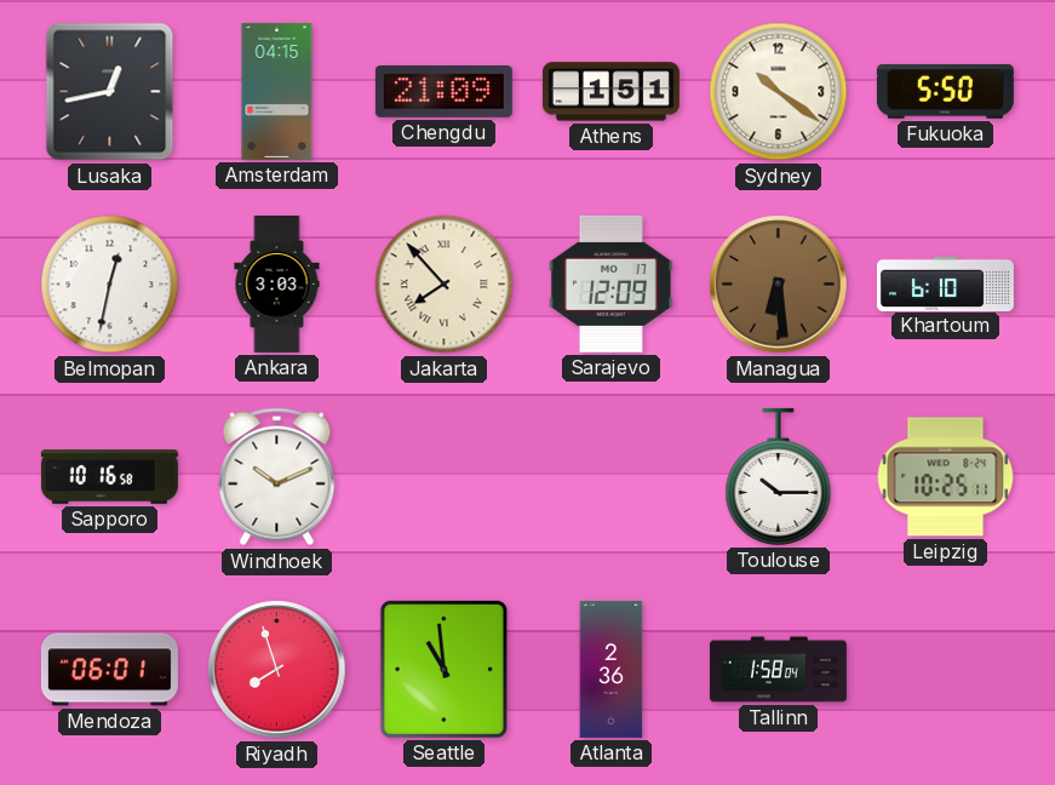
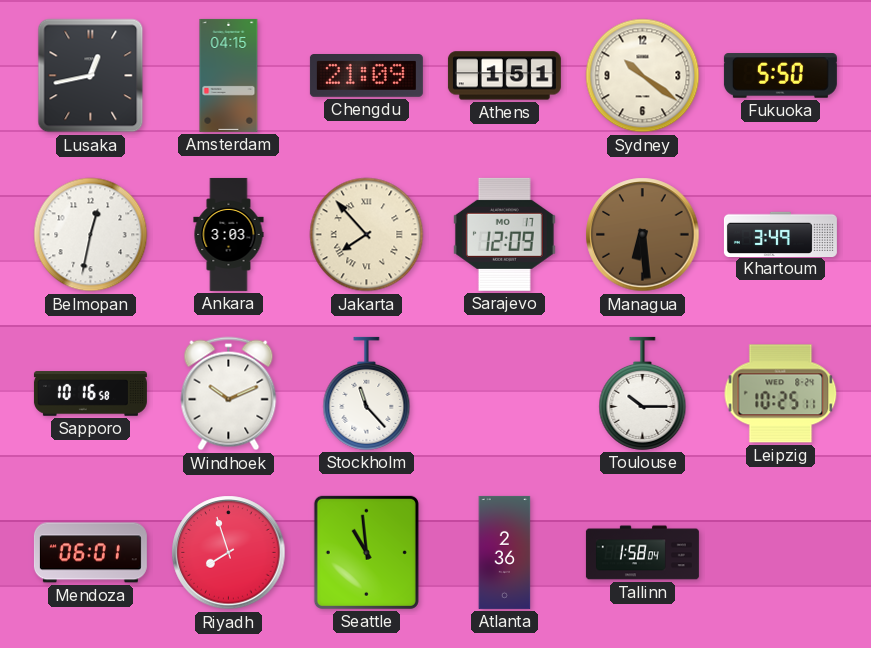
Khartoum: 6:10 -> 3:49 (780, 234)
Stockholm: none -> 11:23 (367, 393)
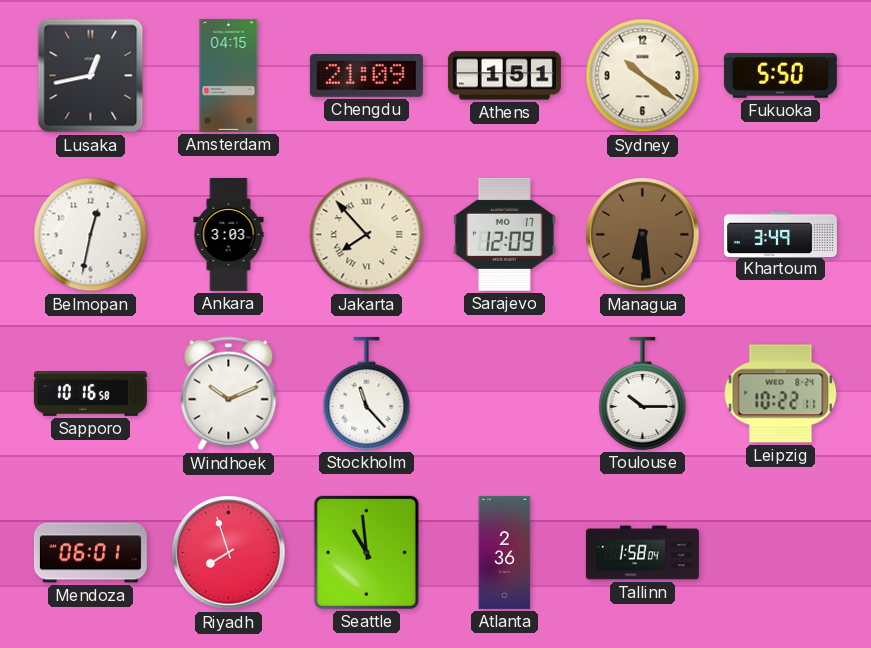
Leipzig: 10:25 -> 10:22 (781, 394)
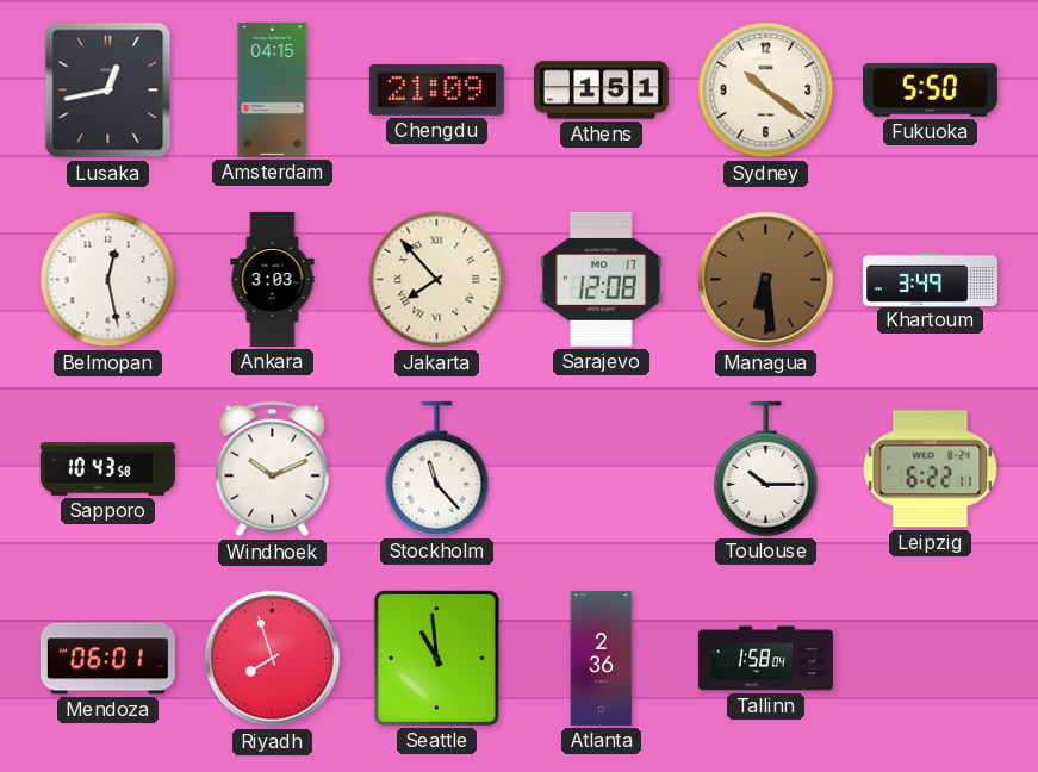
Belmopan: 12:32 -> 12:28 (108, 280)
Sarajevo: 12:09 -> 12:08 (601, 279)
Sapporo: 10:16 -> 10:43 (107, 469)
Leipzig: 10:22 -> 6:22 (931, 469)
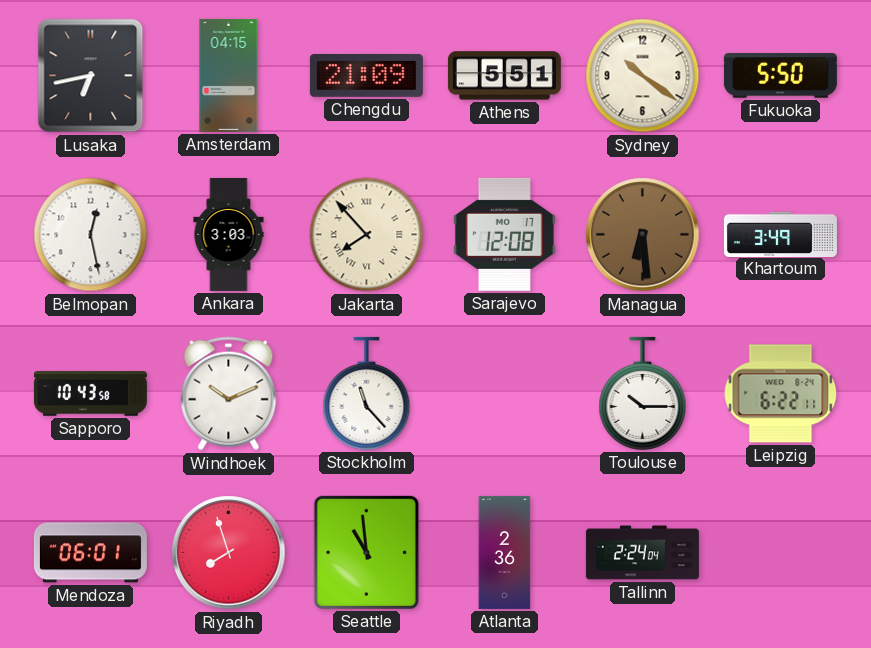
Lusaka: 12:43 -> 6:43 (91, 76)
Athens: 1:51 -> 5:51 (504, 76)
Tallinn: 1:58 -> 2:24 (642, 553)
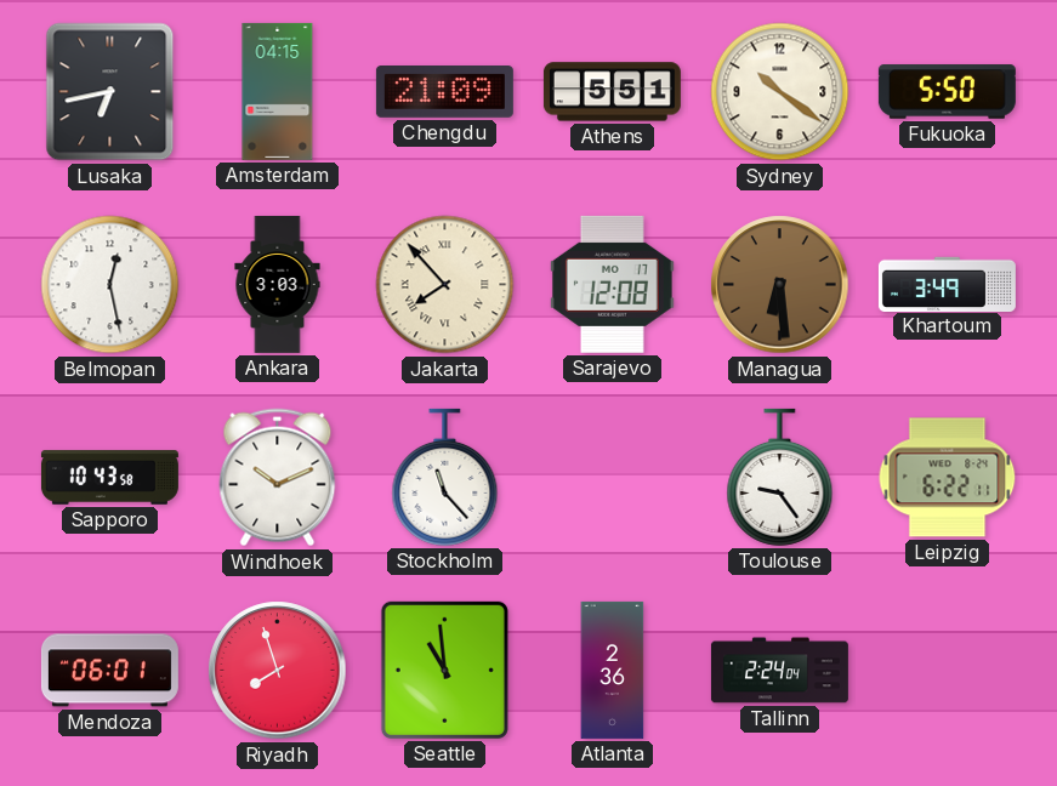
Toulouse: 10:15 -> 9:24 (780, 477)
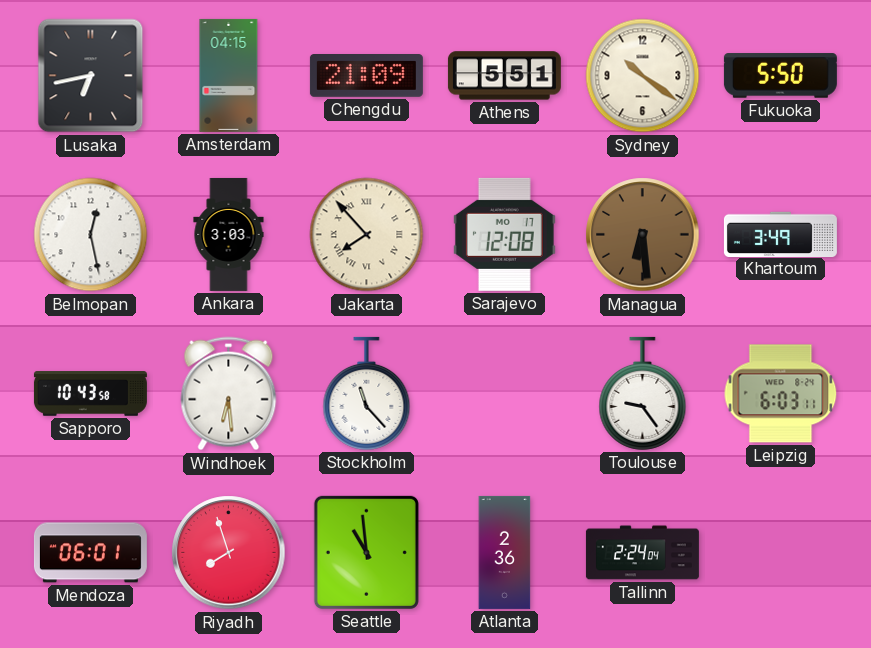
Windhoek: 10:11 -> 6:29 (229, 394)
Leipzig: 6:22 -> 6:03 (781, 394)
